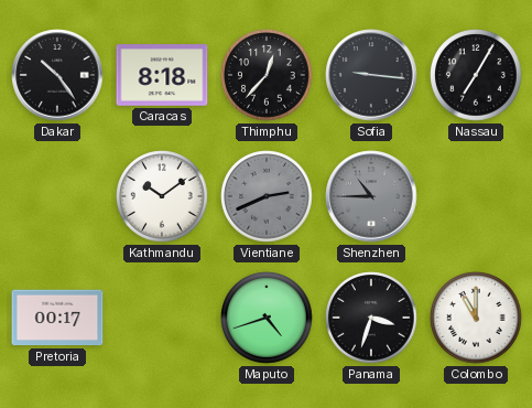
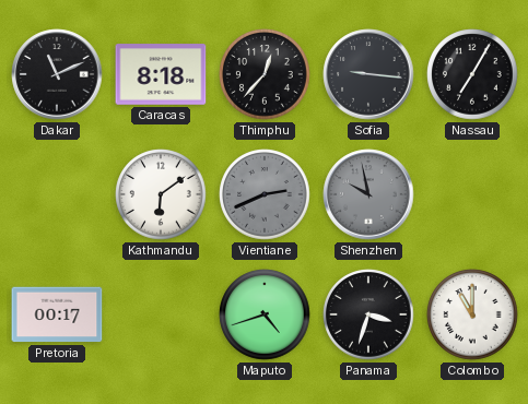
Dakar: 10:24 -> 11:11 (57, 74)
Kathmandu: 10:09 -> 6:09 (161, 194)
Shenzhen: 10:45 -> 9:58 (368, 194)
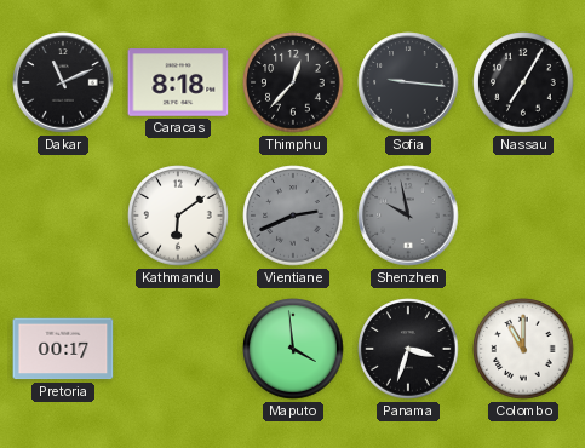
Maputo: 4:42 -> 3:59 (293, 349)
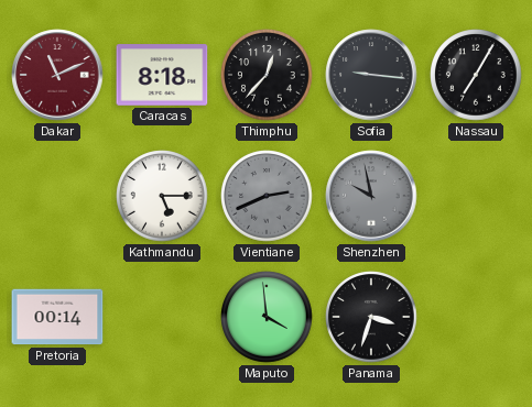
Dakar dial: black -> burgundy (57, 75)
Kathmandu: 6:09 -> 5:15 (162, 196)
Pretoria: 00:17 -> 00:14 (57, 317)
Colombo: 11:00 -> none (523, 349)
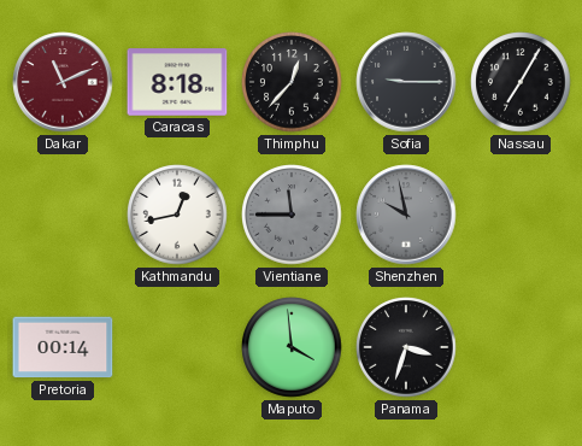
Sofia: 9:16 -> 9:15 (406, 82)
Kathmandu: 5:15 -> 12:43 (177, 215)
Vientiane: 2:41 -> 11:45 (292, 215)
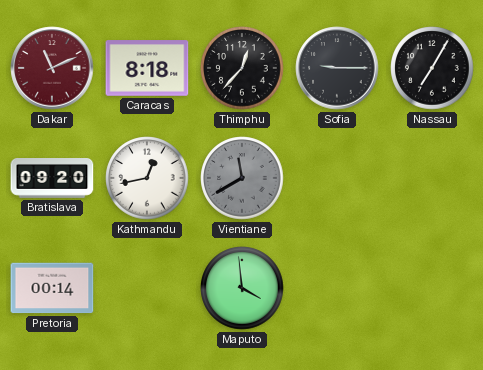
Bratislava: none -> 09:20 (52, 179)
Vientiane: 11:45 -> 11:40 (242, 178)
Shenzhen: 9:58 -> none (406, 215)
Panama: 3:33 -> none (406, 347)
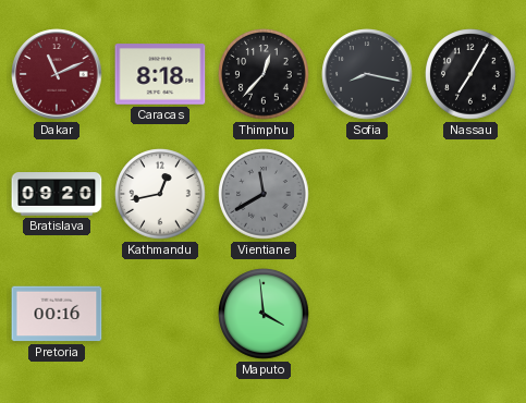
Sofia: 9:15 -> 8:17 (367, 74)
Pretoria: 00:14 -> 00:16 (57, 314)
